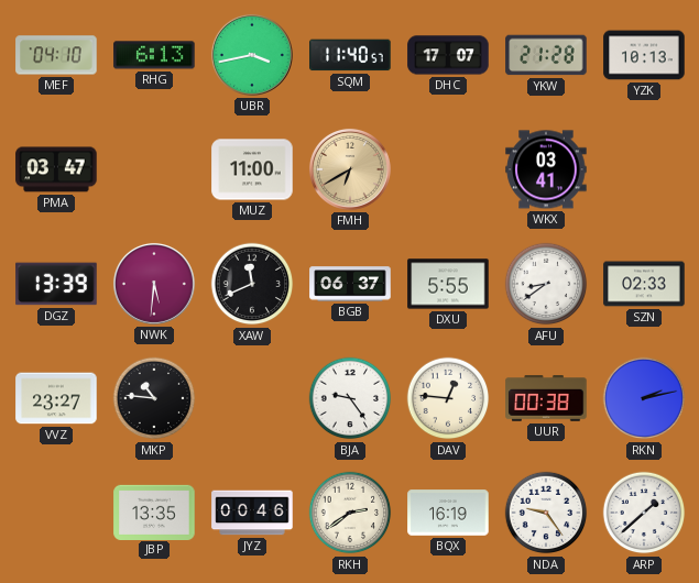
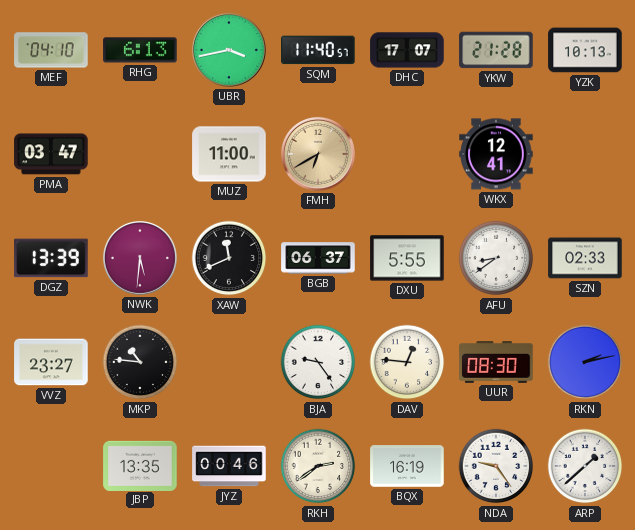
WKX: 03:41 -> 12:41 (496, 154)
UUR: 00:38 -> 08:30 (496, 362)
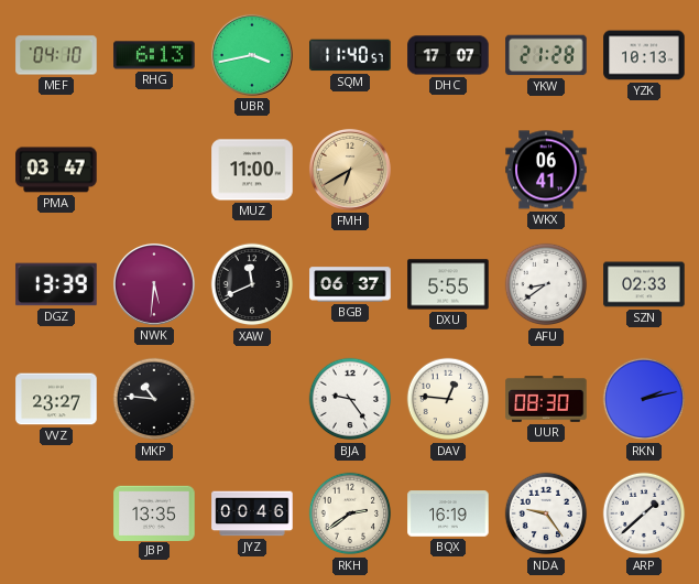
WKX: 12:41 -> 06:41 (546, 170)
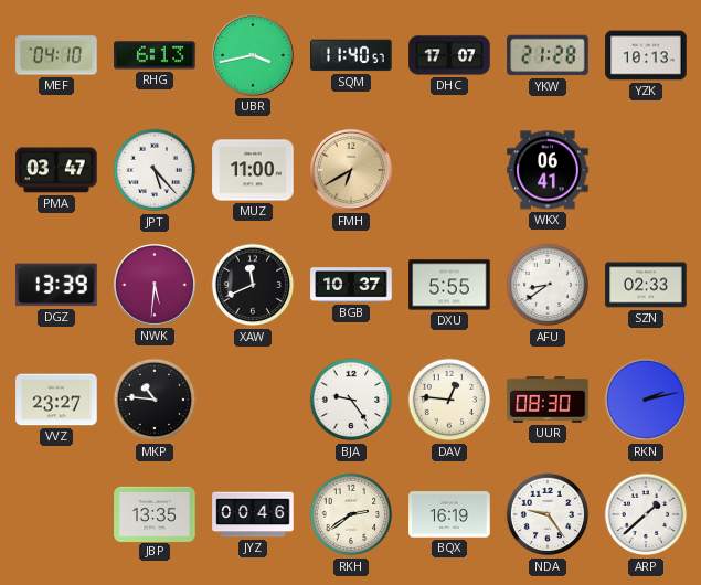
JPT: none -> 5:23 (155, 170)
BGB: 06:37 -> 10:37 (351, 285)
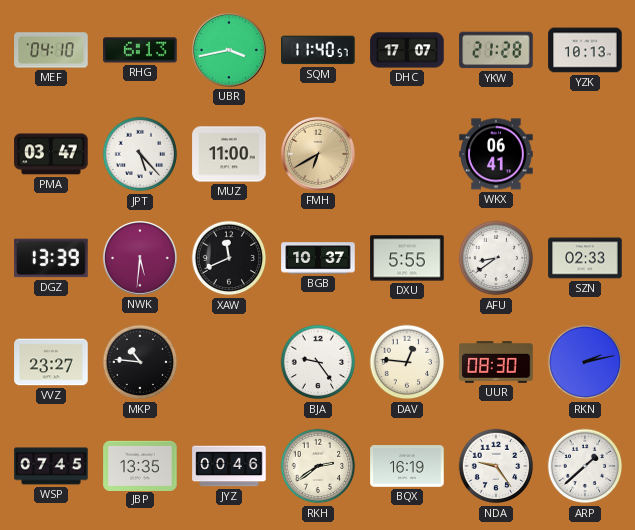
WSP: none -> 07:45 (51, 466)
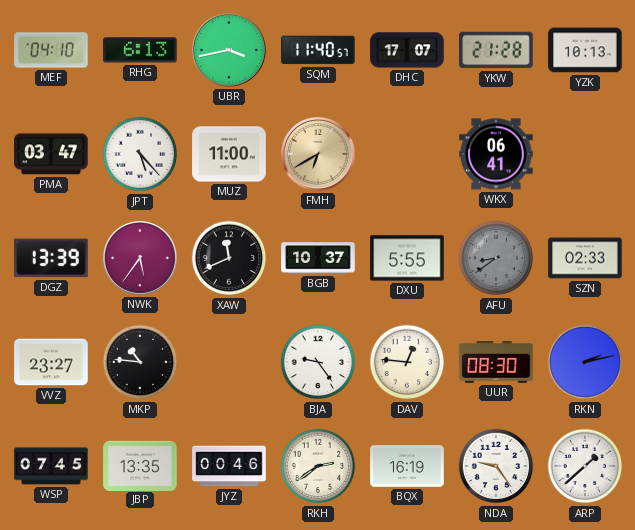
NWK: 5:31 -> 5:36 (140, 258)
AFU dial: white -> grey (496, 258)
